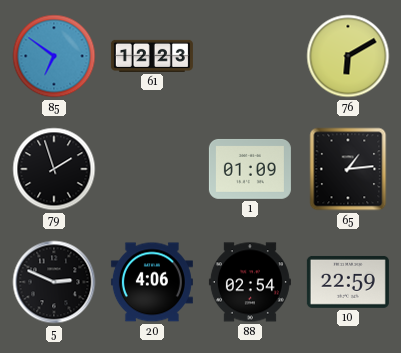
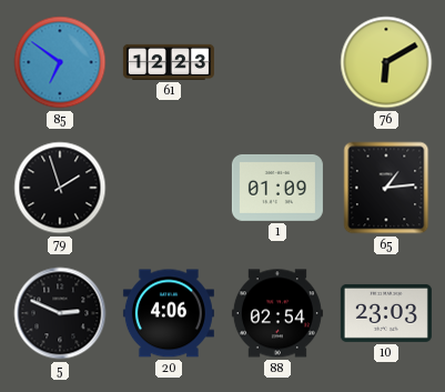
10: 22:59 -> 23:03 (386, 313)
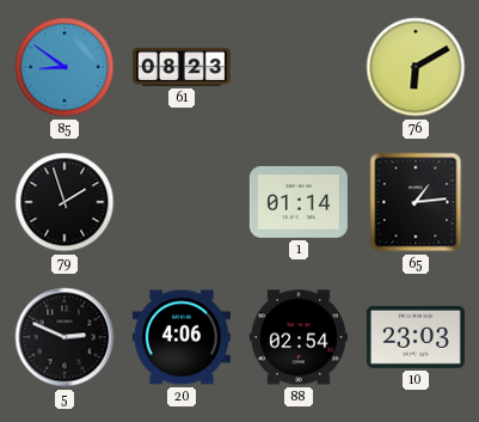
85: 6:51 -> 8:51 (65, 67)
61: 12:23 -> 08:23 (182, 67)
1: 01:09 -> 01:14 (299, 202)
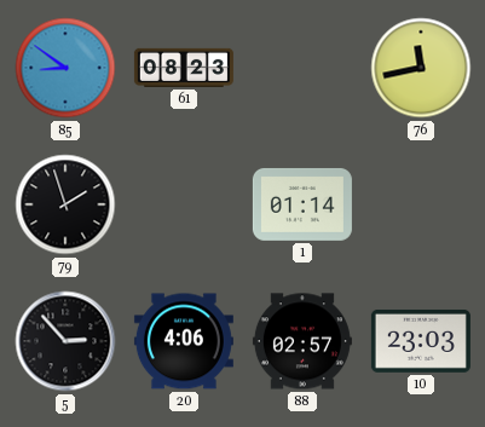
76: 6:10 -> 11:43 (421, 68)
65: 1:14 -> none (416, 202)
5: 2:49 -> 2:53 (65, 341)
88: 02:54 -> 02:57 (302, 341)
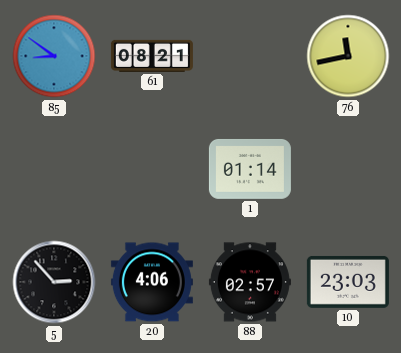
61: 08:23 -> 08:21 (152, 56)
79: 1:57 -> none (65, 204)
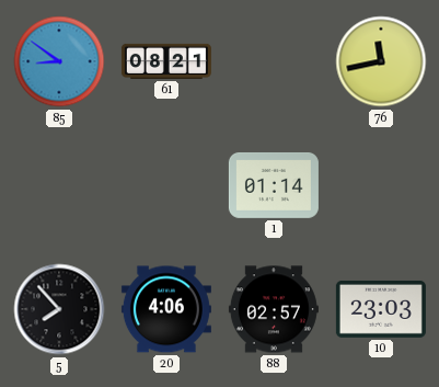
5: 2:53 -> 7:53 (59, 309)
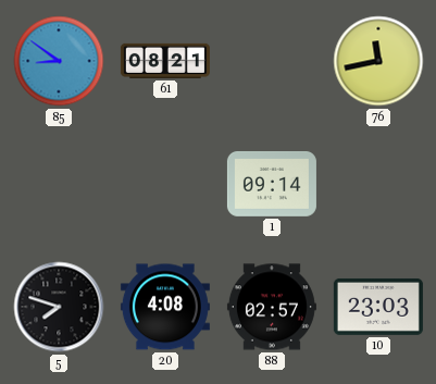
1: 01:14 -> 09:14 (272, 184)
5: 7:53 -> 7:48 (59, 307)
20: 4:06 -> 4:08 (165, 307)
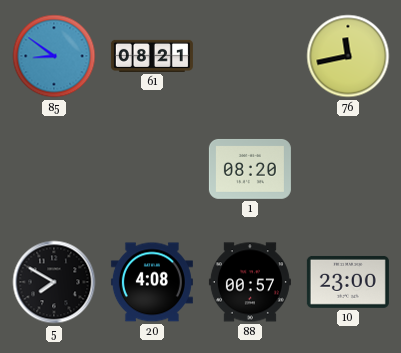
1: 09:14 -> 08:20 (250, 169)
5: 7:48 -> 7:50 (54, 282)
88: 02:57 -> 00:57 (250, 282)
10: 23:03 -> 23:00 (348, 282)
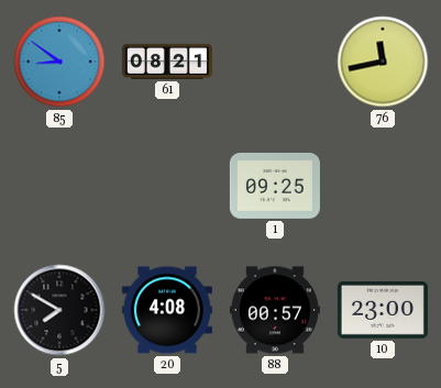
1: 08:20 -> 09:25 (275, 186)
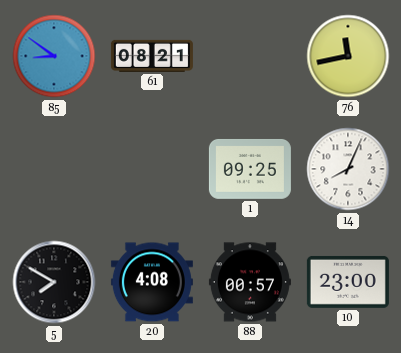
14: none -> 8:04 (348, 169)
